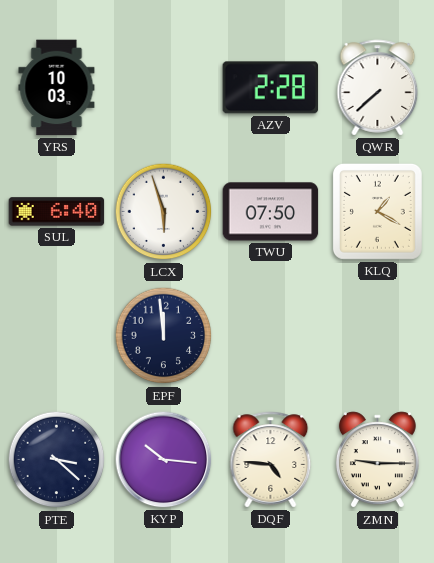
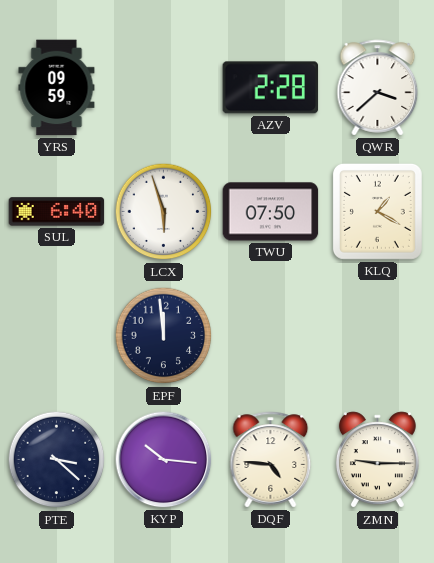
YRS: 10:03 -> 09:59 (57, 88)
QWR: 7:38 -> 3:38 (378, 88)
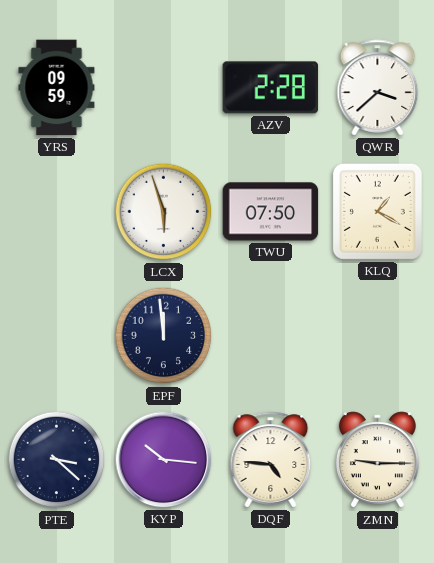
SUL: 6:40 -> none (57, 212)
